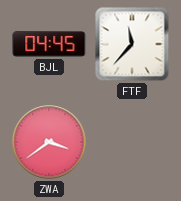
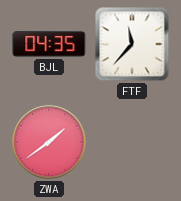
BJL: 04:45 -> 04:35 (49, 44)
ZWA: 3:39 -> 1:39 (49, 142)
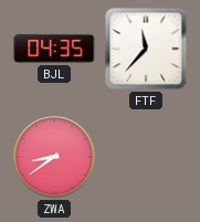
ZWA: 1:39 -> 8:39 (54, 157)
